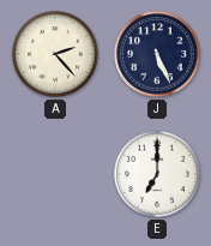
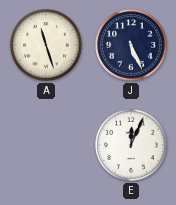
A: 2:23 -> 11:27 (46, 45)
E: 7:00 -> 12:04 (131, 145)
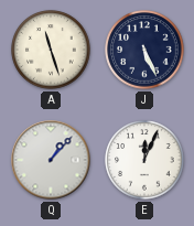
Q: none -> 1:07 (51, 160)
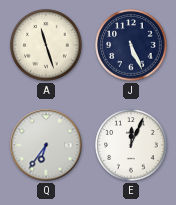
Q: 1:07 -> 6:36 (46, 145)
